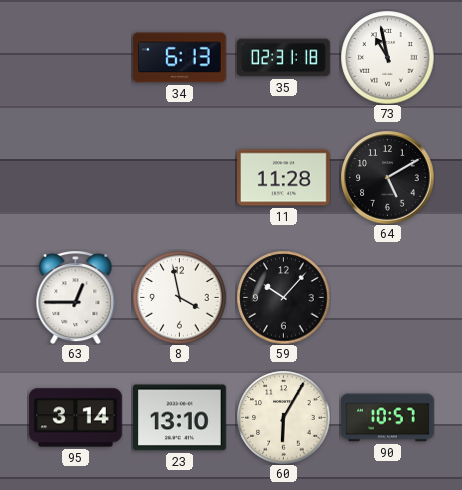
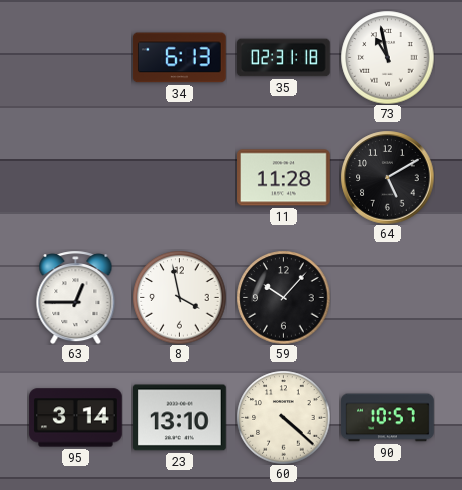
60: 6:05 -> 4:22 (283, 417)
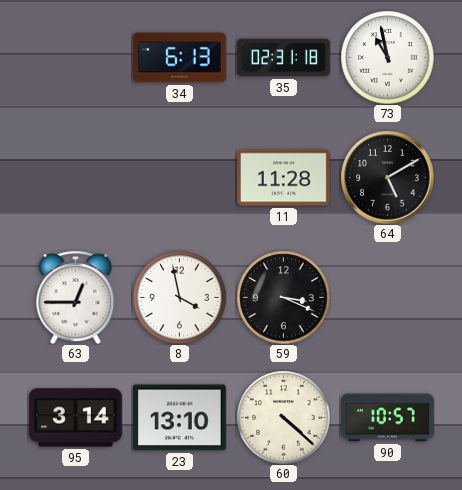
59: 10:07 -> 3:19 (283, 297)
